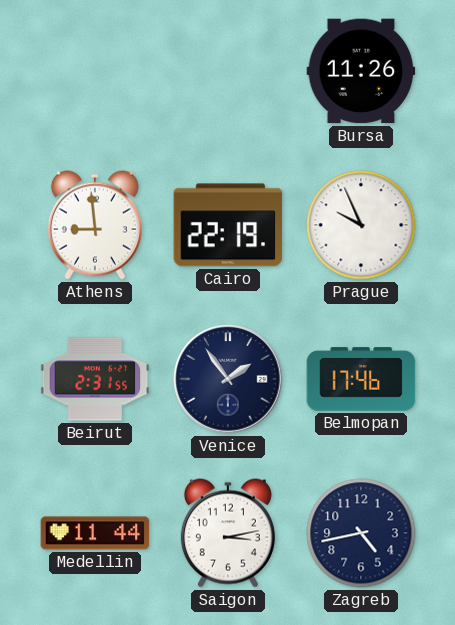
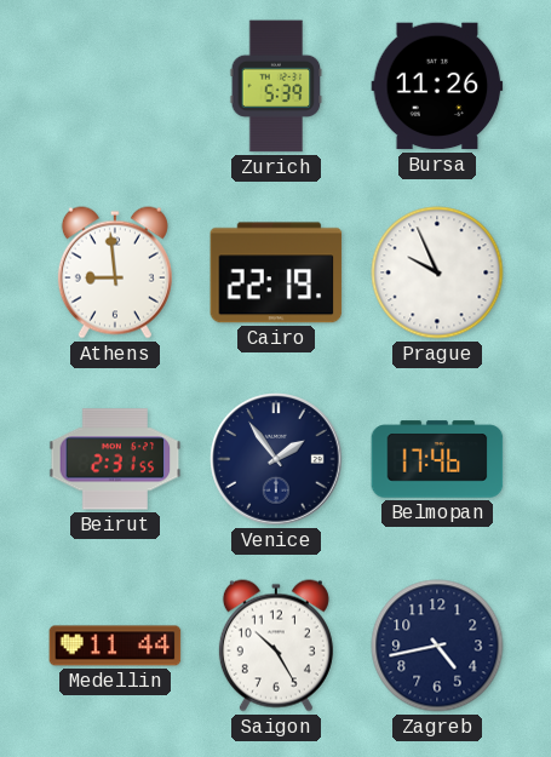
Zurich: none -> 5:39 (276, 86)
Saigon: 3:13 -> 10:25 (276, 646)
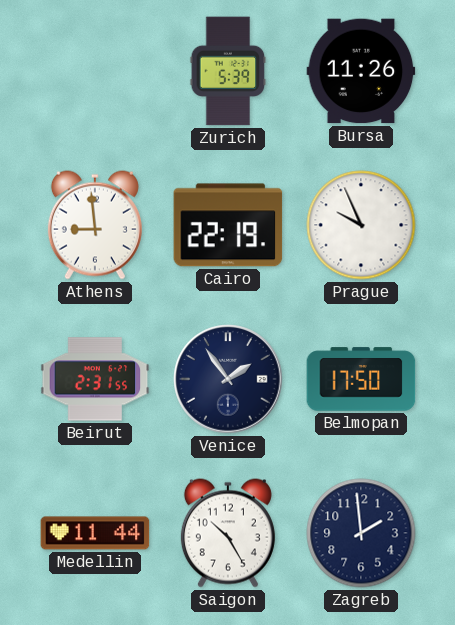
Belmopan: 17:46 -> 17:50 (361, 379)
Zagreb: 4:43 -> 1:59 (361, 533)
